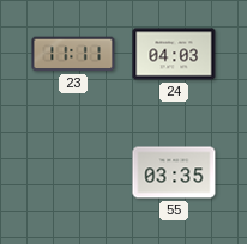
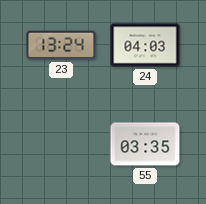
23: 11:11 -> 13:24 (61, 45)
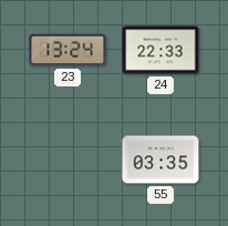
24: 04:03 -> 22:33 (160, 50)
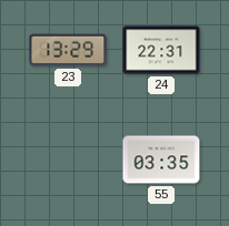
23: 13:24 -> 13:29 (68, 50)
24: 22:33 -> 22:31 (161, 50)
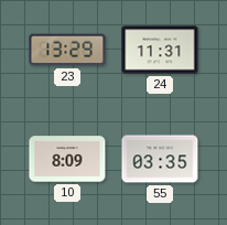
24: 22:31 -> 11:31 (160, 50)
10: none -> 8:09 (67, 159)
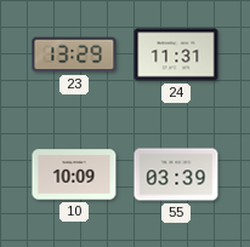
10: 8:09 -> 10:09 (74, 174)
55: 03:35 -> 03:39 (176, 174)
